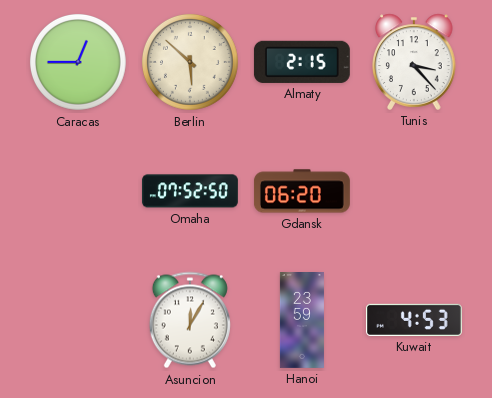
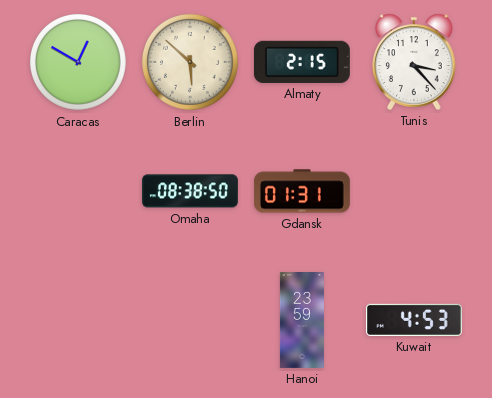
Caracas: 12:45 -> 12:50 (78, 62)
Omaha: 07:52 -> 08:38 (190, 191)
Gdansk: 06:20 -> 01:31 (302, 191)
Asuncion: 12:05 -> none (190, 320)
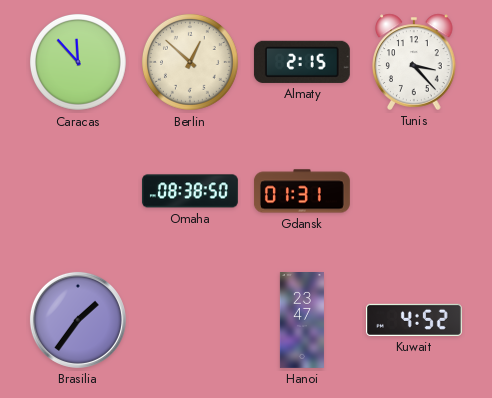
Caracas: 12:50 -> 11:53 (78, 62)
Berlin: 5:52 -> 12:52 (190, 62)
Brasilia: none -> 1:36 (78, 320)
Hanoi: 23:59 -> 23:47 (302, 321)
Kuwait: 4:53 -> 4:52 (414, 320)
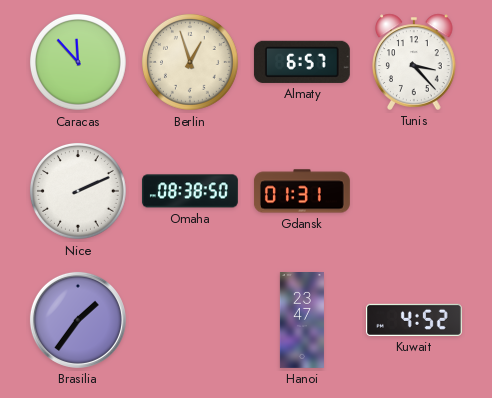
Berlin: 12:52 -> 12:57 (190, 62)
Almaty: 2:15 -> 6:57 (302, 62)
Nice: none -> 2:11 (78, 191)
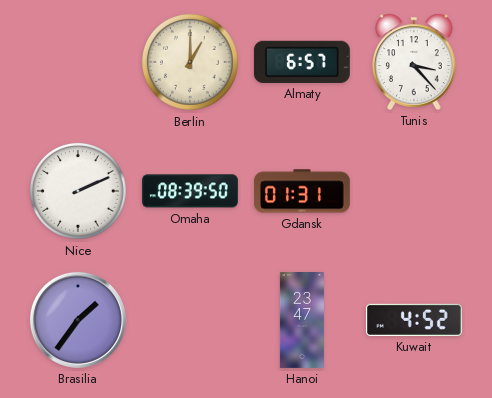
Caracas: 11:53 -> none (78, 62)
Berlin: 12:57 -> 1:00 (190, 62)
Omaha: 08:38 -> 08:39 (190, 191)
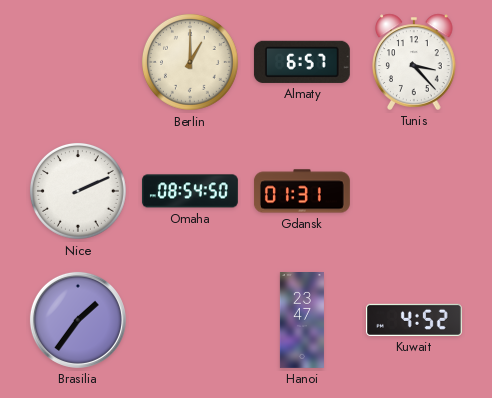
Omaha: 08:39 -> 08:54 (190, 191)
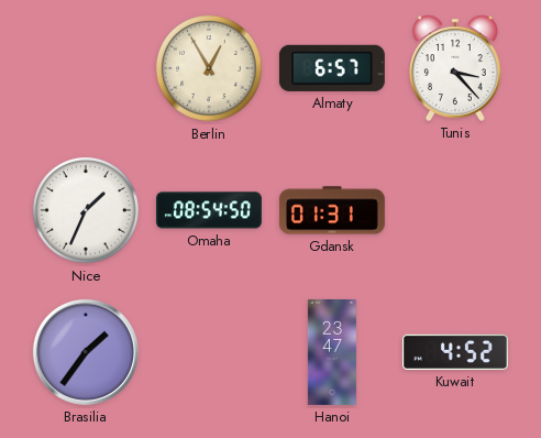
Berlin: 1:00 -> 12:55 (209, 68)
Nice: 2:11 -> 1:34 (86, 210)
